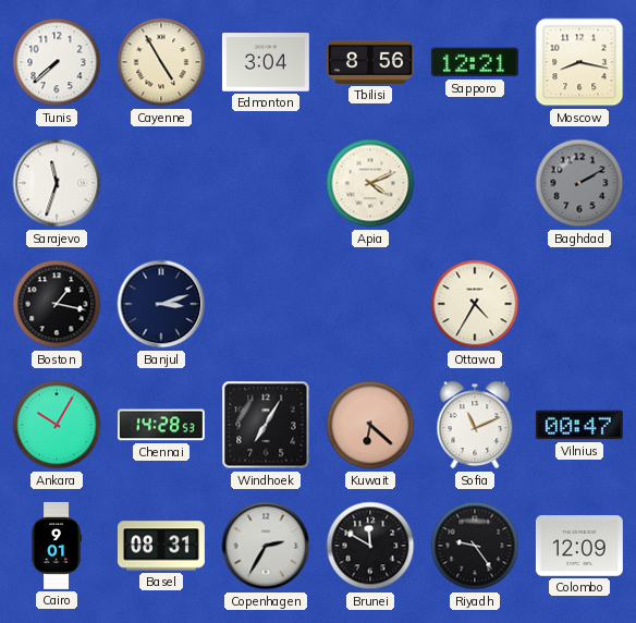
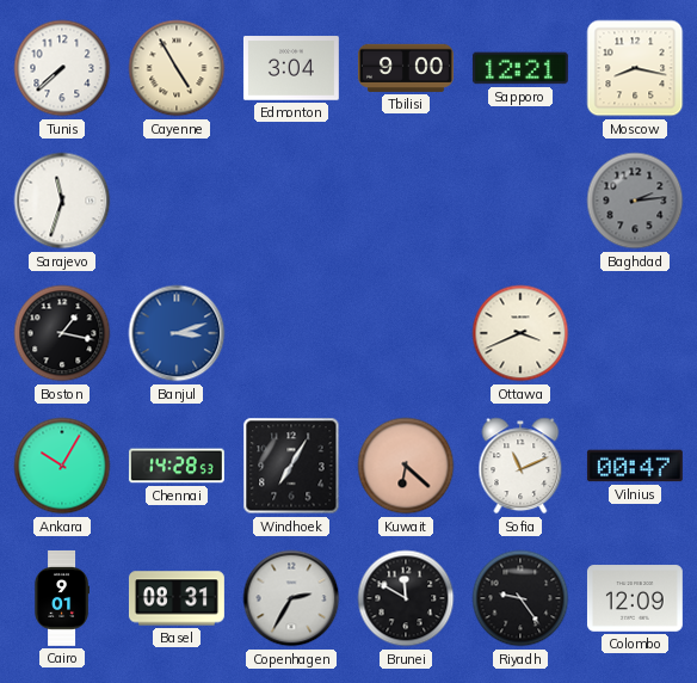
Tbilisi: 8:56 -> 9:00 (406, 68)
Apia: 4:11 -> none (370, 183)
Baghdad: 2:10 -> 2:14 (635, 201)
Banjul dial: navy -> blue (177, 333)
Ottawa: 4:35 -> 3:41 (520, 333)
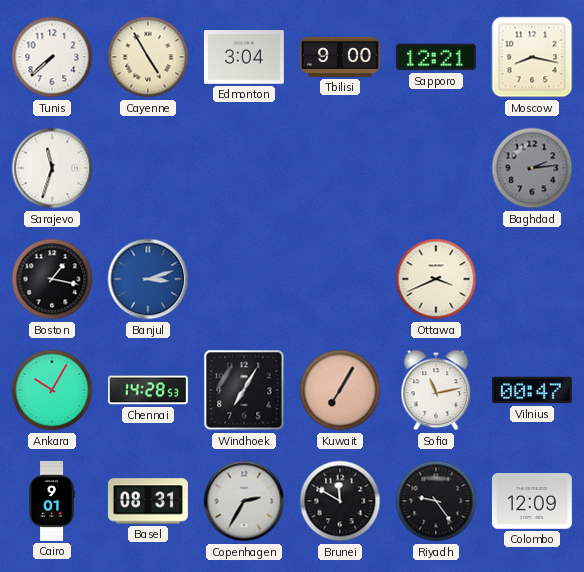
Kuwait: 6:22 -> 7:05 (340, 390)
Sofia: 11:11 -> 11:13 (436, 390)
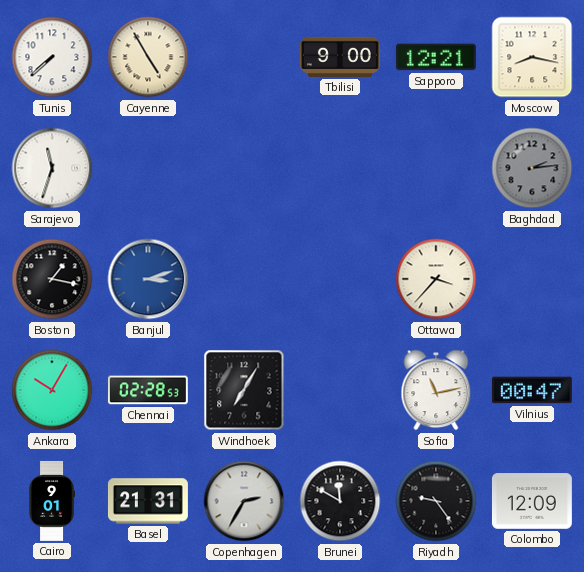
Edmonton: 3:04 -> none (244, 57)
Ottawa: 3:41 -> 3:37 (436, 279)
Chennai: 14:28 -> 02:28 (148, 390)
Kuwait: 7:05 -> none (340, 390)
Basel: 08:31 -> 21:31 (148, 501)
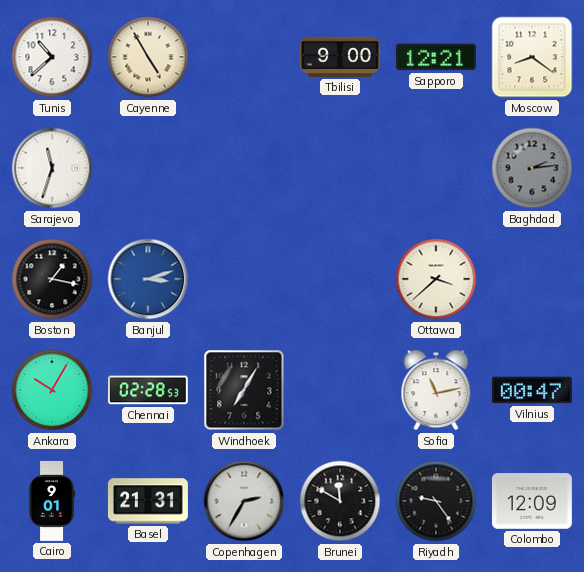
Tunis: 7:38 -> 10:38 (52, 57)
Moscow: 8:17 -> 8:21 (532, 57)
Ottawa: 3:37 -> 3:38 (436, 279)
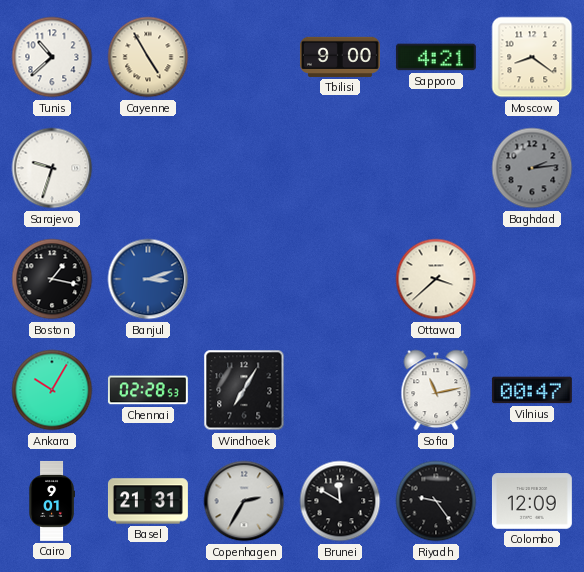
Sapporo: 12:21 -> 4:21 (436, 57)
Sarajevo: 11:33 -> 9:33 (52, 168)
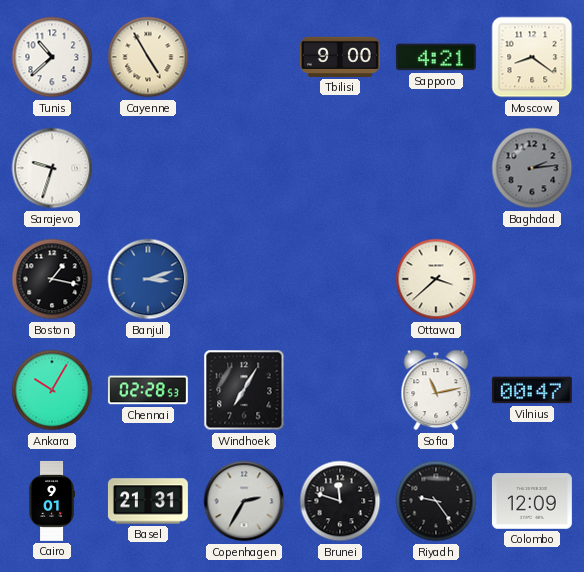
Brunei: 11:50 -> 11:48 (340, 501)
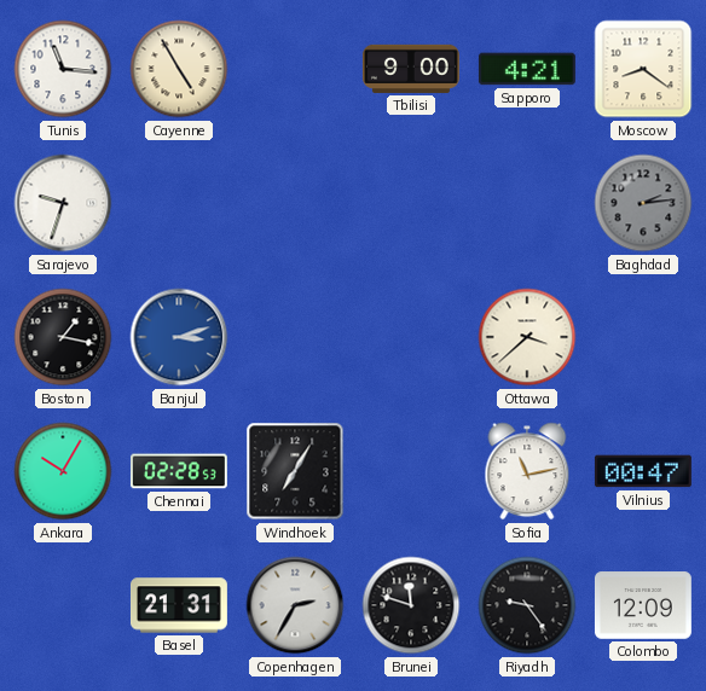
Tunis: 10:38 -> 11:16 (63, 69)
Cairo: 9:01 -> none (51, 501)
